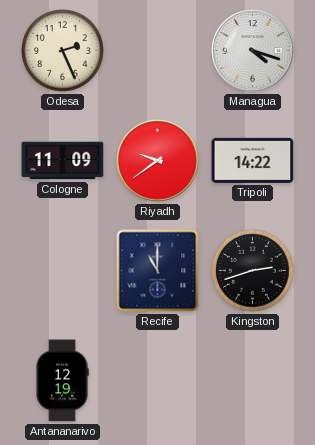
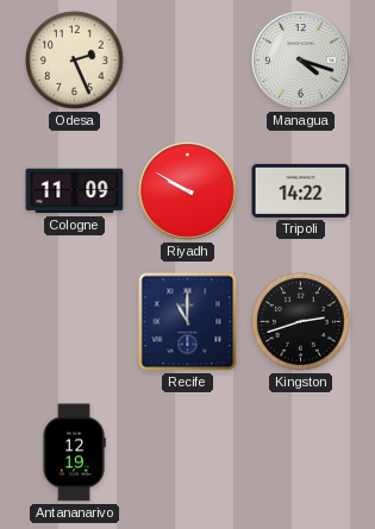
Riyadh: 9:39 -> 9:50 (188, 191)
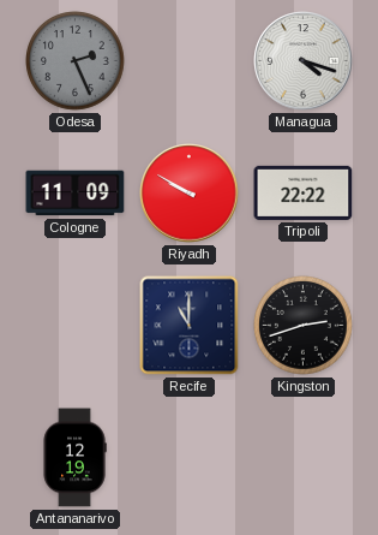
Odesa dial: cream -> grey (76, 61)
Tripoli: 14:22 -> 22:22 (304, 192)
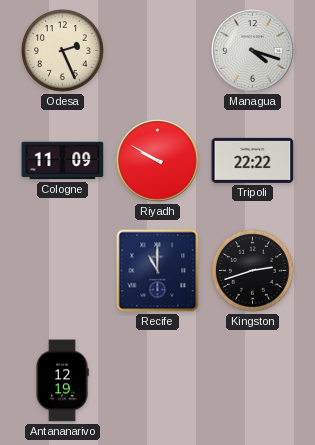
Odesa dial: grey -> cream (63, 51)
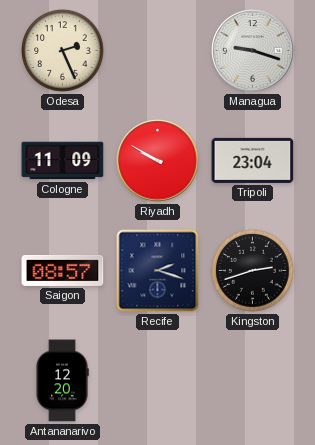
Managua: 4:18 -> 9:18 (253, 51)
Tripoli: 22:22 -> 23:04 (253, 160)
Saigon: none -> 08:57 (63, 270)
Recife: 11:00 -> 2:18 (158, 271)
Antananarivo: 12:19 -> 12:20 (62, 381)
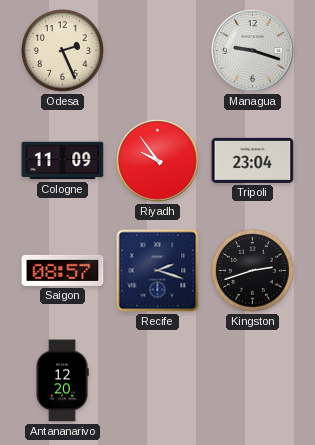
Riyadh: 9:50 -> 9:54 (158, 161)
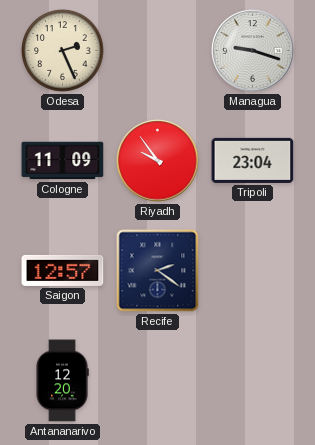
Saigon: 08:57 -> 12:57 (63, 270)
Recife: 2:18 -> 2:21 (158, 271)
Kingston: 2:42 -> none (253, 271)
